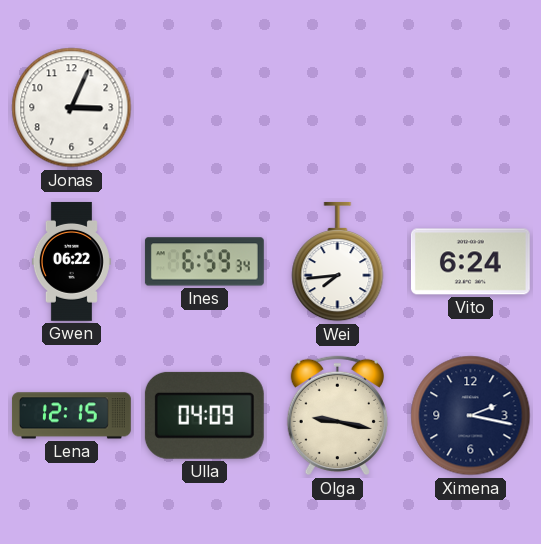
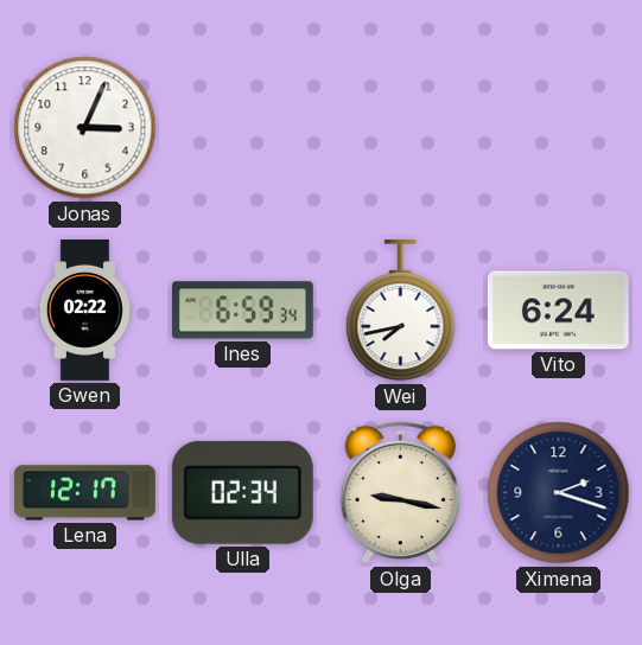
Gwen: 06:22 -> 02:22 (84, 309)
Wei: 7:44 -> 7:43 (401, 311)
Lena: 12:15 -> 12:17 (84, 493)
Ulla: 04:09 -> 02:34 (242, 492)
Ximena: 2:17 -> 2:18 (559, 493)
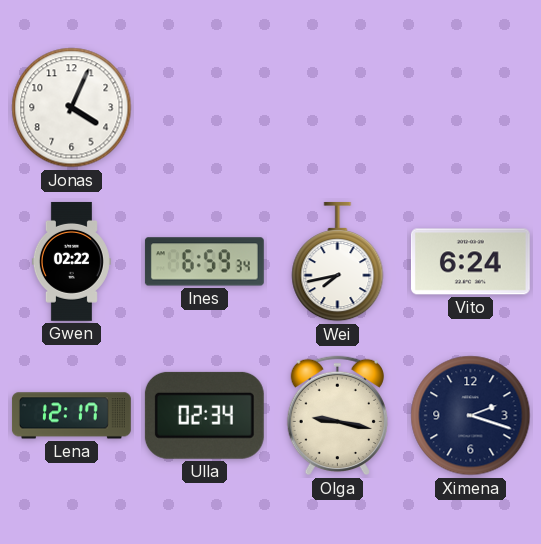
Jonas: 3:04 -> 4:04 (72, 108)
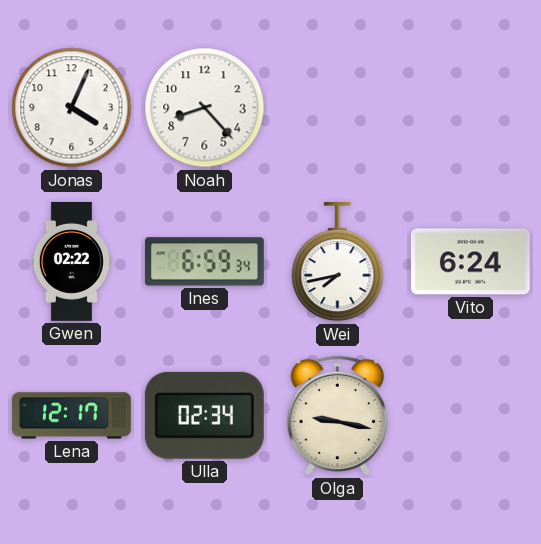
Noah: none -> 8:23 (205, 108)
Ximena: 2:18 -> none (471, 416)
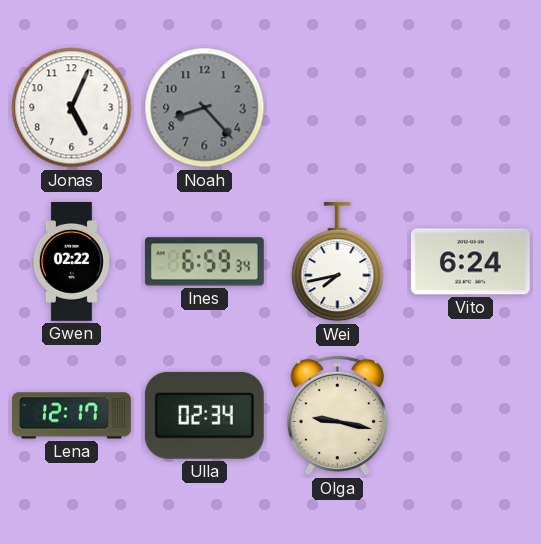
Jonas: 4:04 -> 5:04 (72, 108)
Noah dial: white -> grey (205, 108)
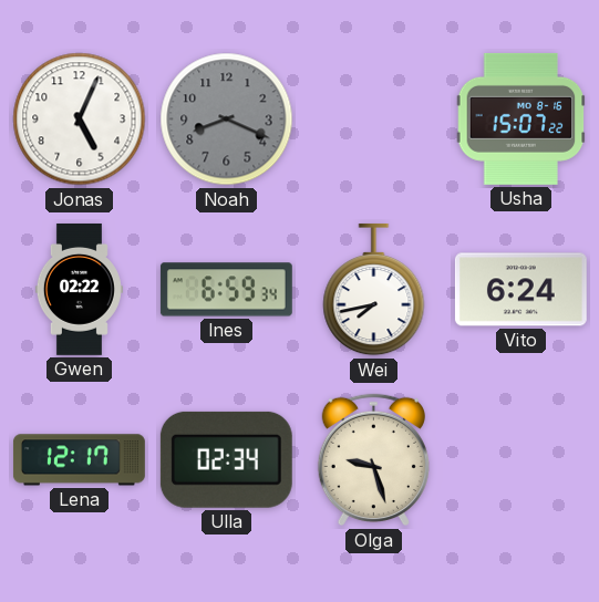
Noah: 8:23 -> 8:19 (227, 120)
Usha: none -> 15:07 (521, 118)
Olga: 9:17 -> 9:27 (373, 460)
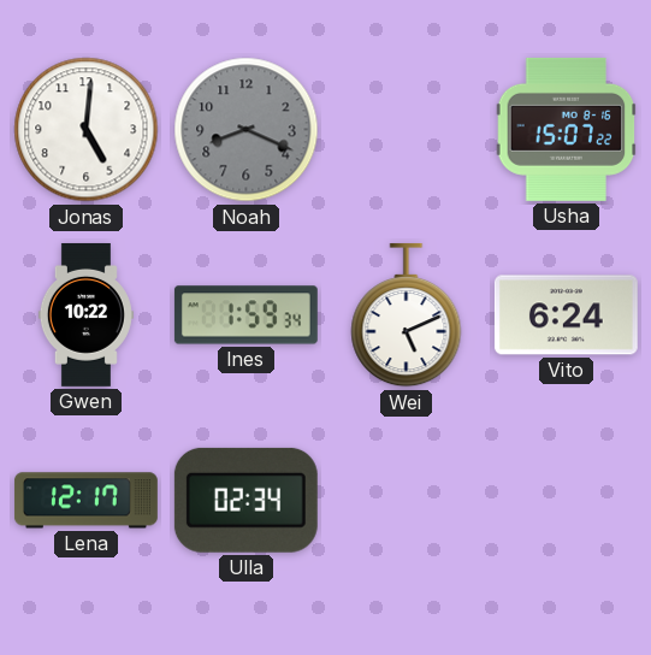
Jonas: 5:04 -> 5:01 (87, 130)
Gwen: 02:22 -> 10:22 (85, 314)
Ines: 6:59 -> 1:59 (245, 315)
Wei: 7:43 -> 5:11 (407, 315)
Olga: 9:27 -> none (373, 460)
